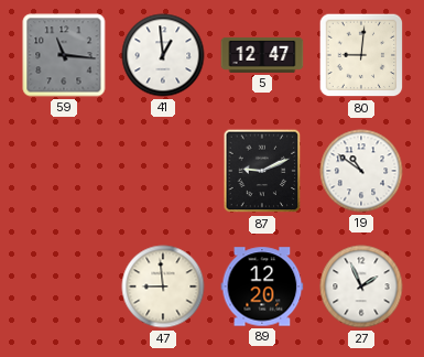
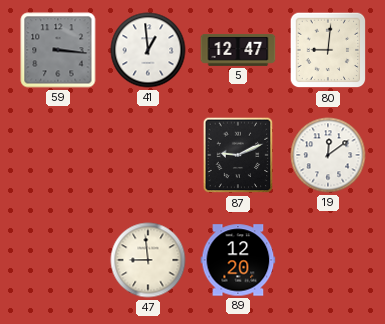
59: 11:16 -> 3:16 (58, 50)
19: 10:51 -> 12:09 (328, 155)
27: 1:56 -> none (361, 286)
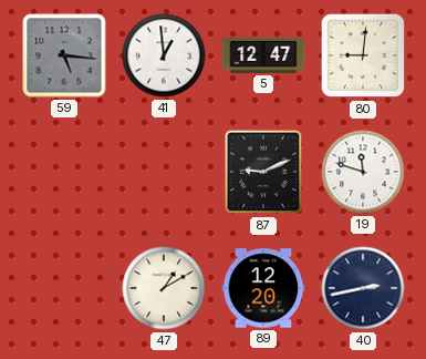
59: 3:16 -> 5:16 (64, 55)
19: 12:09 -> 11:48 (363, 172)
47: 8:59 -> 1:10 (164, 288)
40: none -> 2:43 (363, 288)
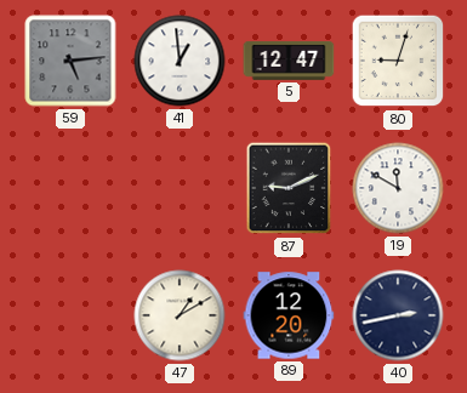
59: 5:16 -> 5:14 (70, 61)
80: 9:01 -> 9:03 (398, 61)
19: 11:48 -> 11:50 (398, 188)
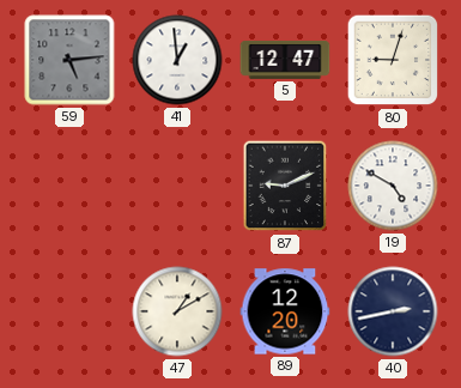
19: 11:50 -> 4:50 (393, 186)
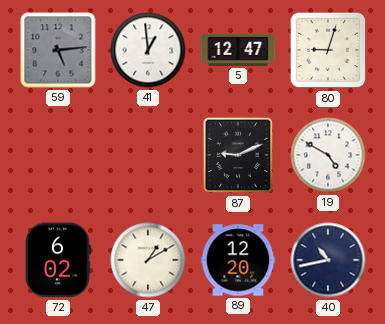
72: none -> 6:02 (58, 260)
40: 2:43 -> 10:43 (328, 260)
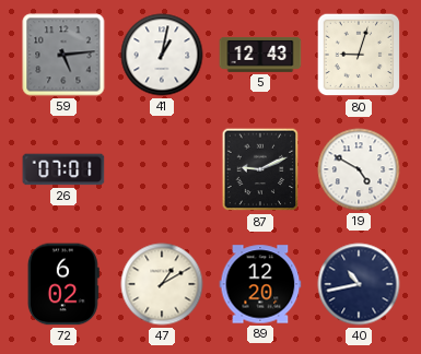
41: 12:59 -> 1:02 (162, 55)
5: 12:47 -> 12:43 (260, 55)
26: none -> 07:01 (63, 169)
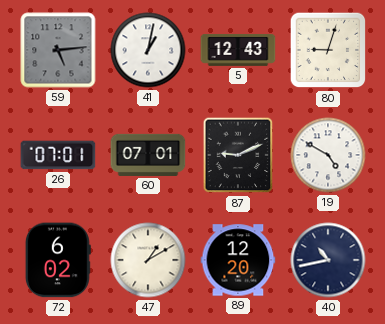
60: none -> 07:01 (148, 155)
